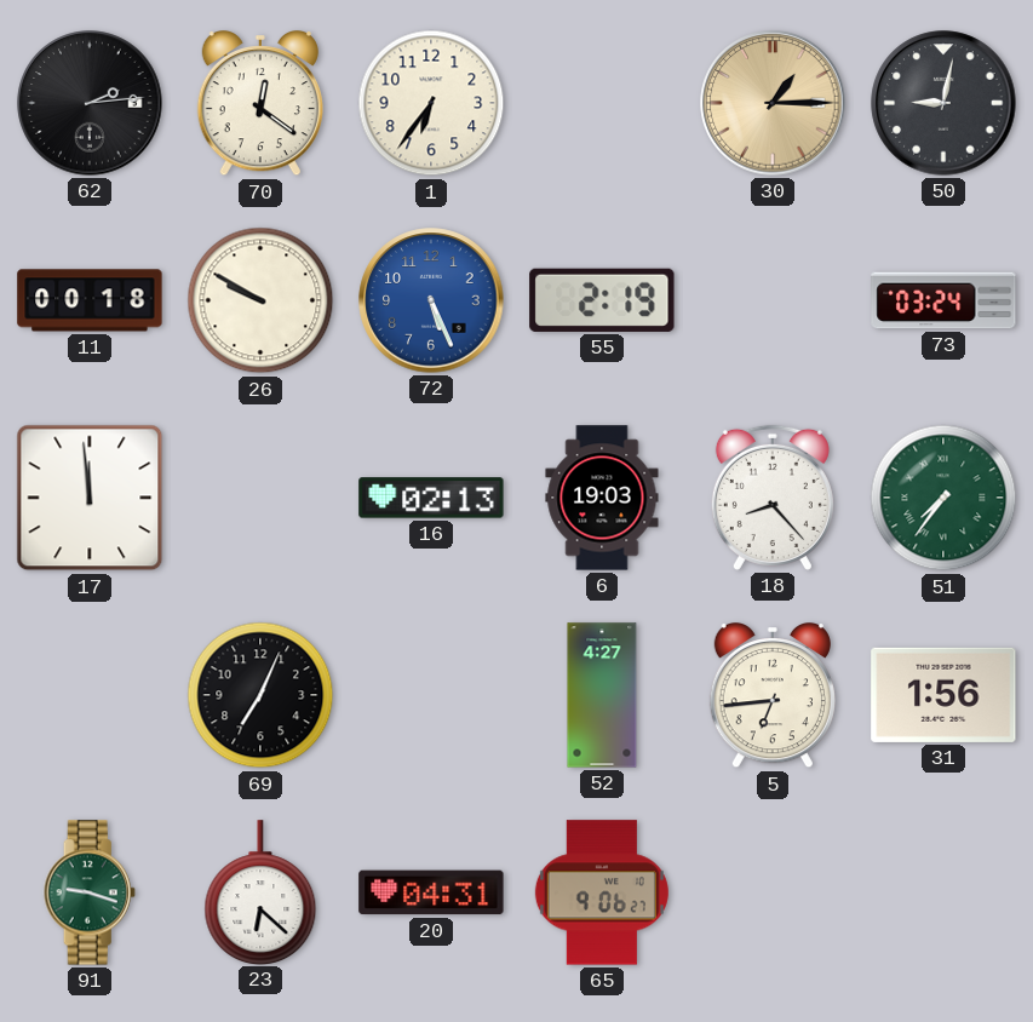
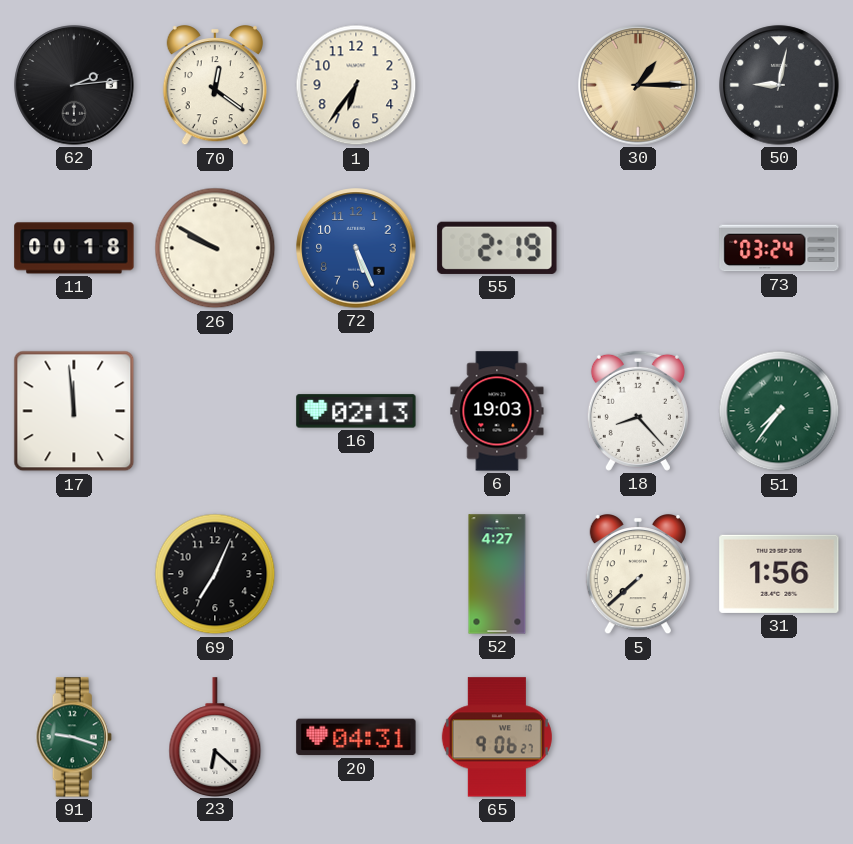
5: 6:44 -> 7:38 (638, 575)
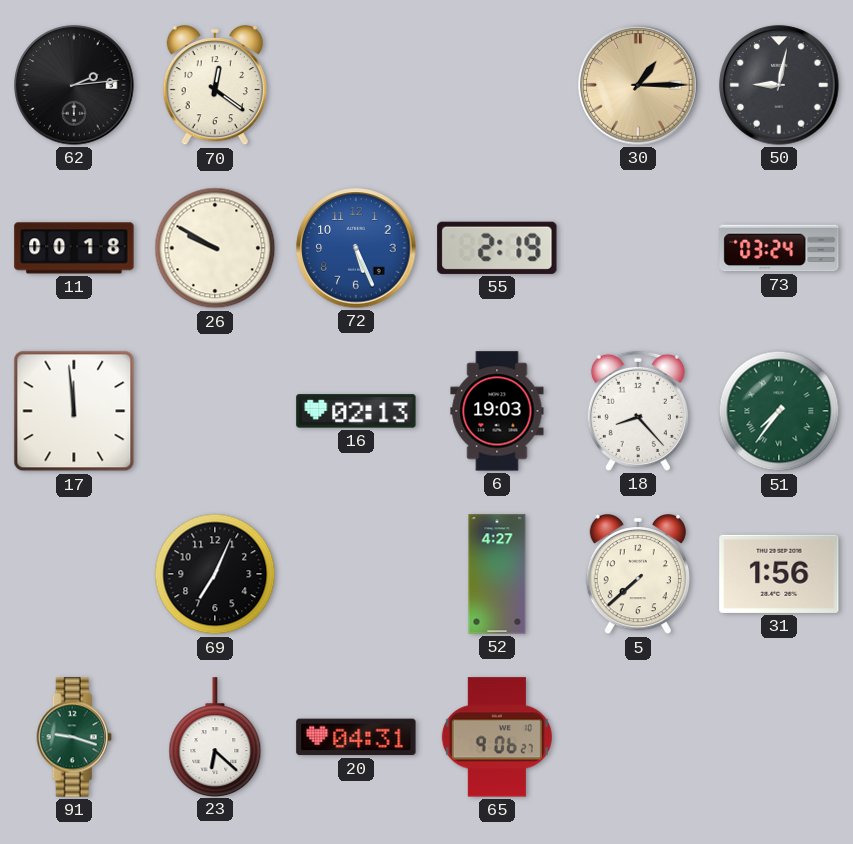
1: 6:36 -> none (356, 85)
